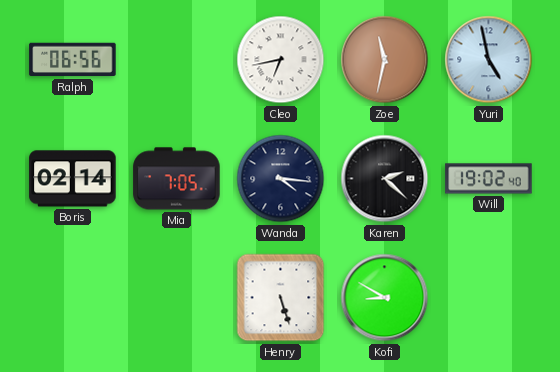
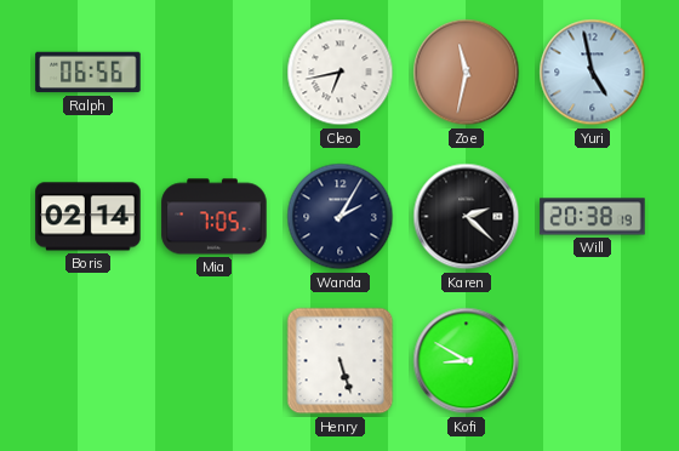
Wanda: 4:16 -> 2:05 (341, 217)
Will: 19:02 -> 20:38 (593, 217)
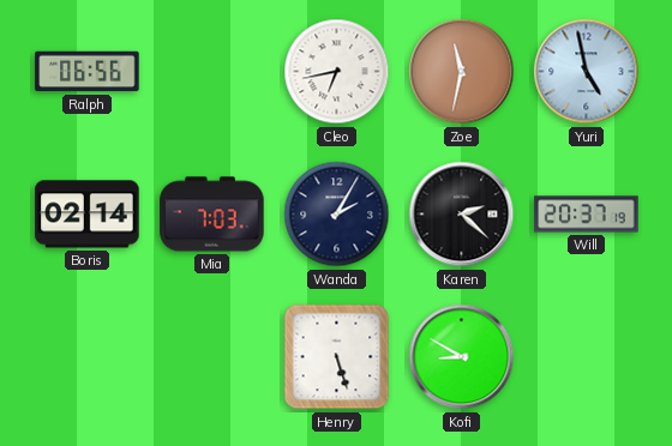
Mia: 7:05 -> 7:03 (212, 215)
Will: 20:38 -> 20:37 (587, 215)
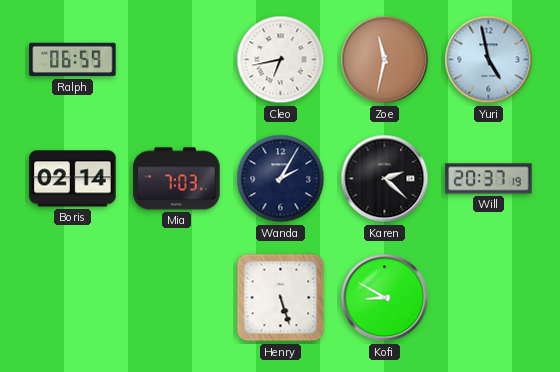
Ralph: 06:56 -> 06:59 (73, 60)
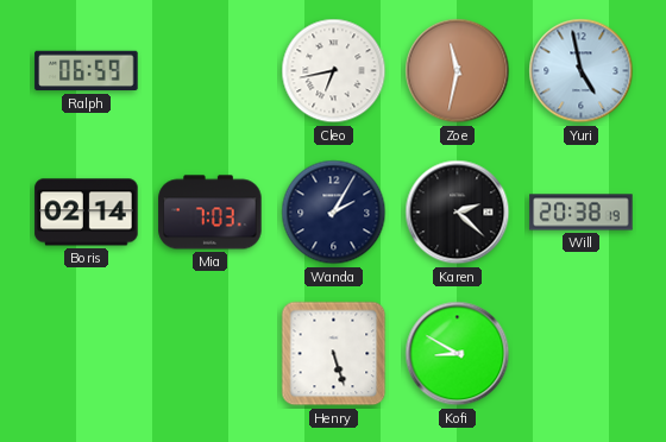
Will: 20:37 -> 20:38 (582, 213)
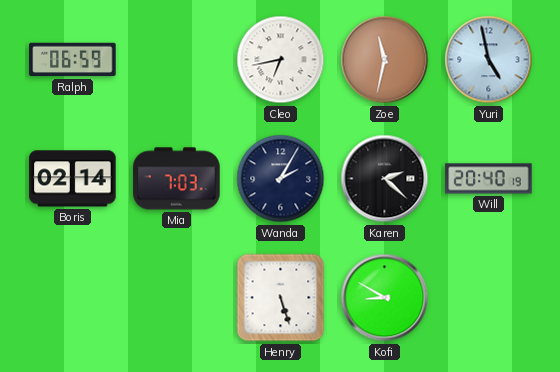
Will: 20:38 -> 20:40 (489, 179)
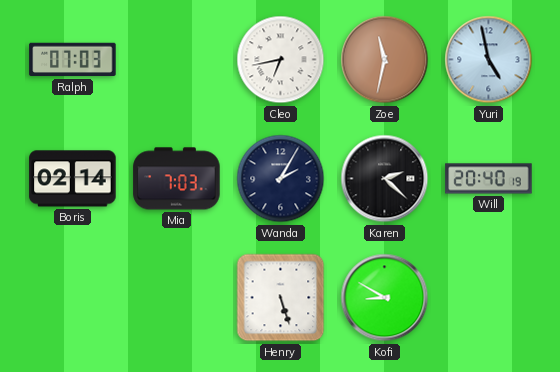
Ralph: 06:59 -> 07:03 (73, 60)
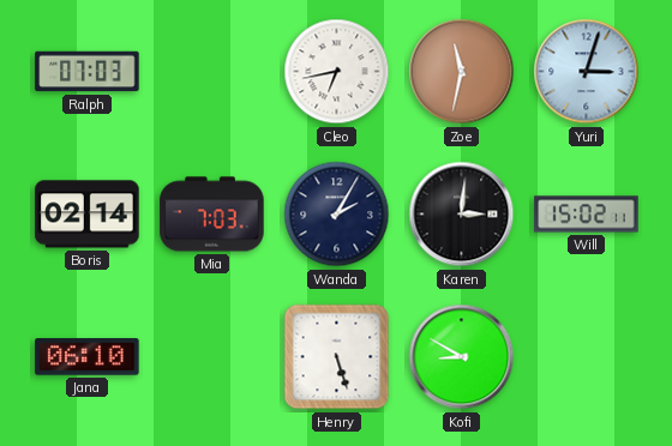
Yuri: 4:58 -> 3:03 (587, 72)
Karen: 2:22 -> 3:01 (462, 215)
Will: 20:40 -> 15:02 (587, 215)
Jana: none -> 06:10 (88, 357)
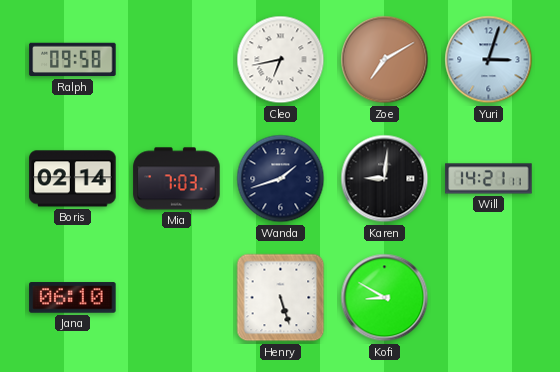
Ralph: 07:03 -> 09:58 (73, 60)
Zoe: 11:32 -> 7:10 (385, 60)
Wanda: 2:05 -> 1:42 (281, 179)
Karen: 3:01 -> 9:01 (385, 179)
Will: 15:02 -> 14:21 (489, 179)
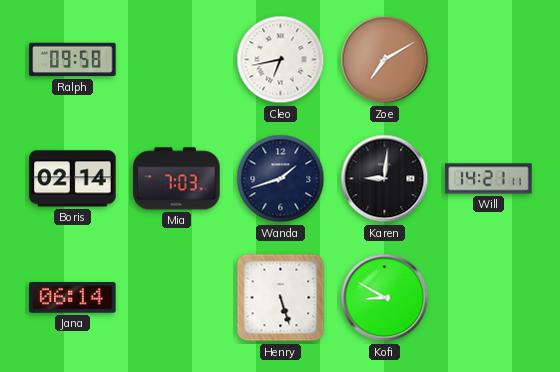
Yuri: 3:03 -> none (489, 60)
Jana: 06:10 -> 06:14 (73, 298)
